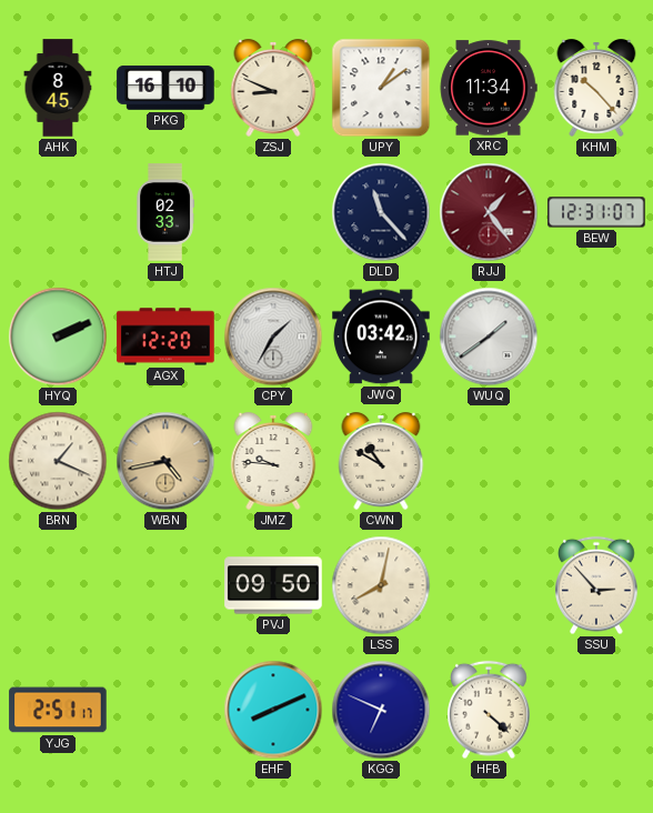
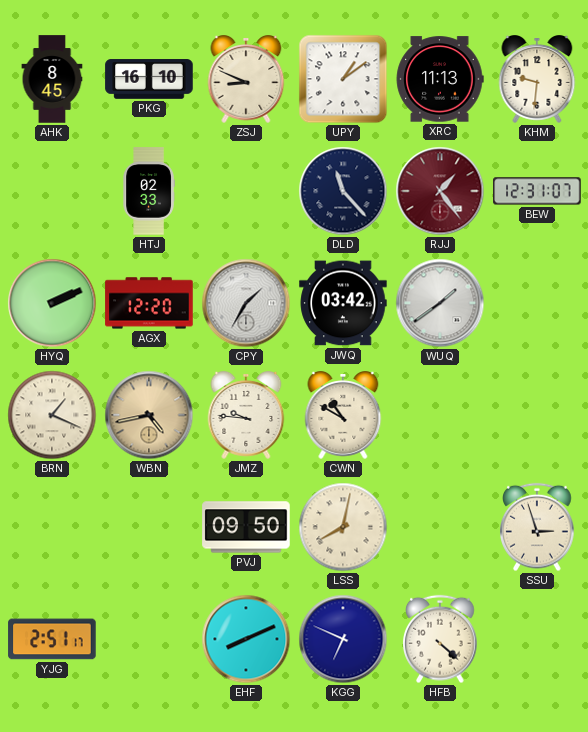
XRC: 11:34 -> 11:13 (440, 79)
KHM: 10:23 -> 9:31 (537, 80)
SSU: 2:53 -> 2:57 (538, 527)
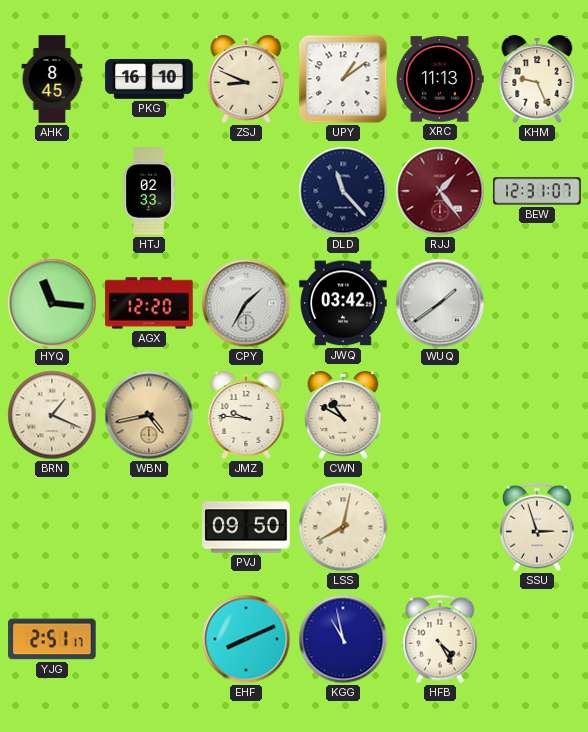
KHM: 9:31 -> 9:26 (537, 80)
HYQ: 2:11 -> 11:16 (52, 303)
KGG: 6:49 -> 10:58 (343, 639)
HFB: 4:22 -> 4:25 (441, 639)
